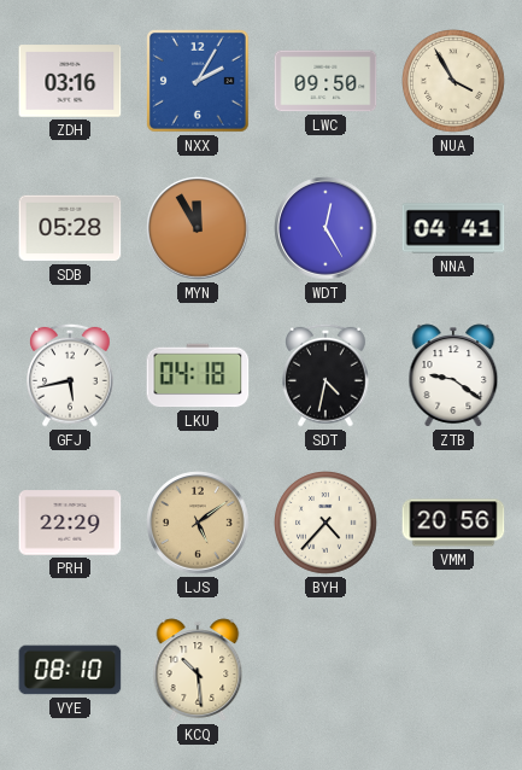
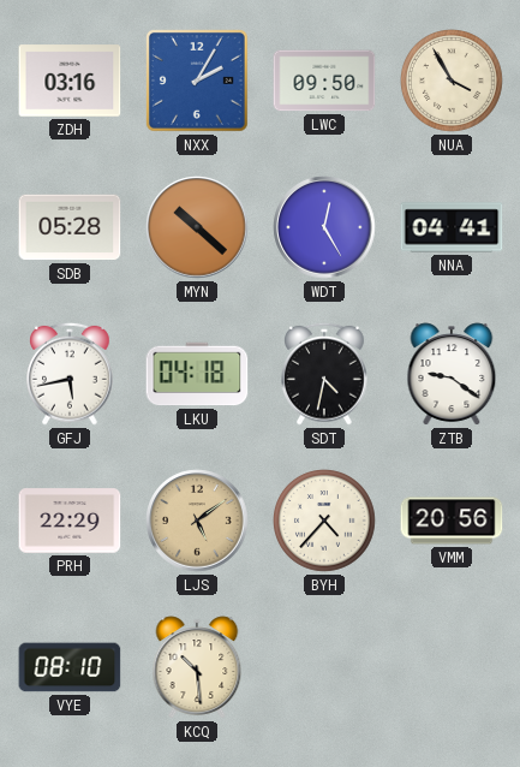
MYN: 11:55 -> 10:22 (197, 227)
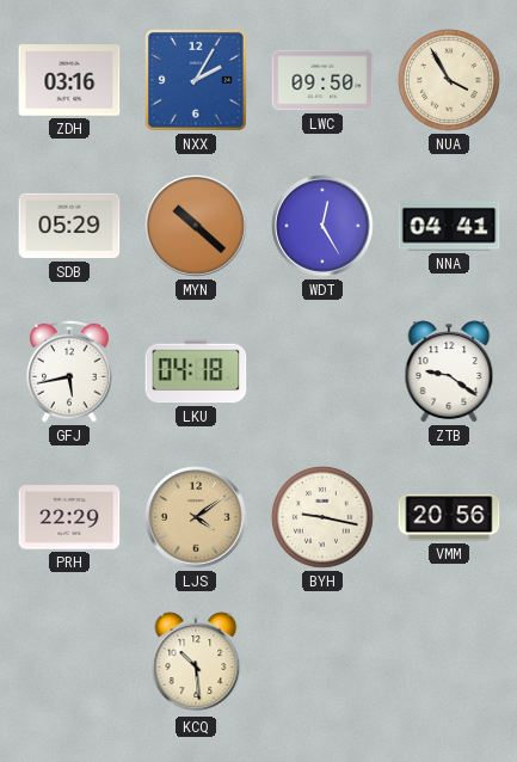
SDB: 05:28 -> 05:29 (69, 226)
SDT: 4:32 -> none (325, 374)
LJS: 5:09 -> 4:09 (196, 517)
BYH: 4:37 -> 9:17 (324, 518)
VYE: 08:10 -> none (70, 667)
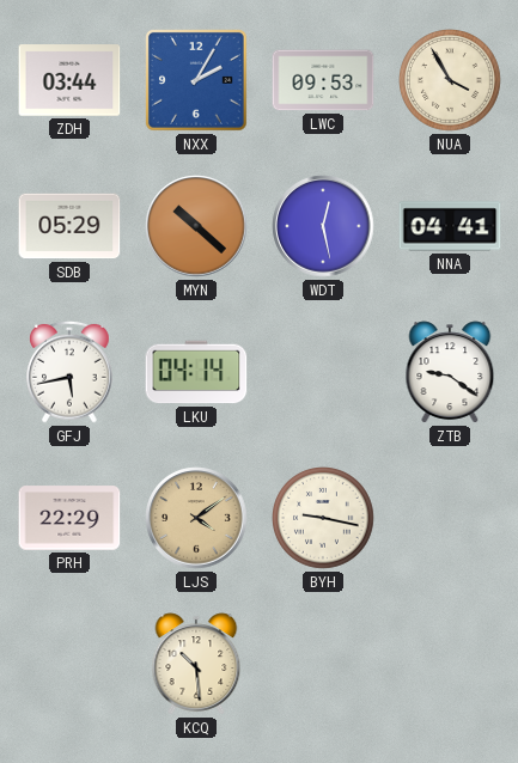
ZDH: 03:16 -> 03:44 (69, 80)
LWC: 09:50 -> 09:53 (323, 80)
WDT: 12:25 -> 12:28 (323, 226)
LKU: 04:18 -> 04:14 (196, 372)
VMM: 20:56 -> none (449, 517)
